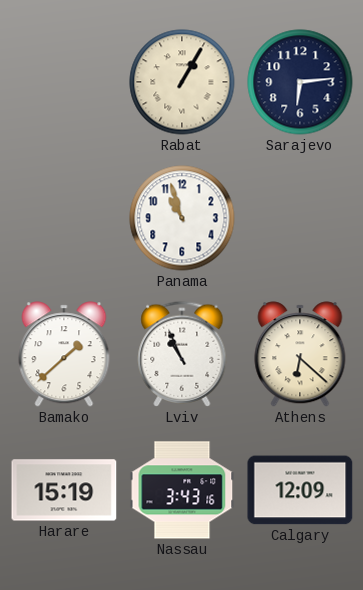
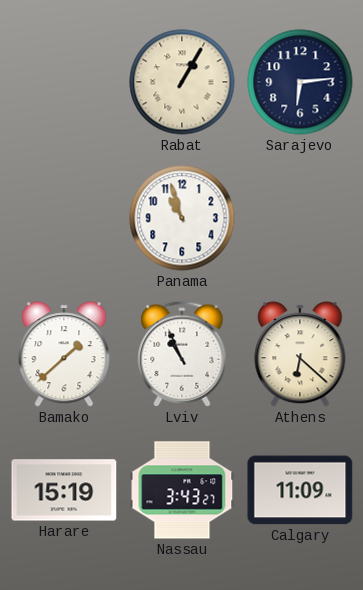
Nassau: 3:43:16 -> 3:43:27 (182, 490)
Calgary: 12:09 -> 11:09 (300, 490)
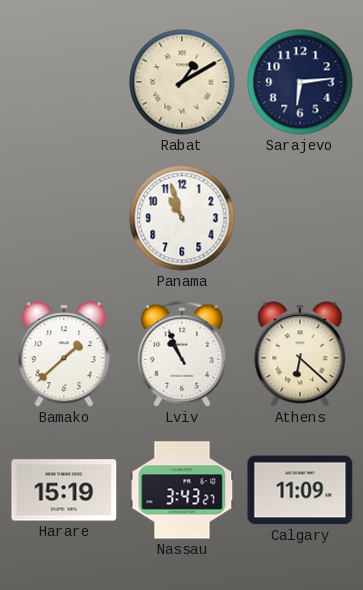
Rabat: 1:05 -> 1:10 (182, 82)
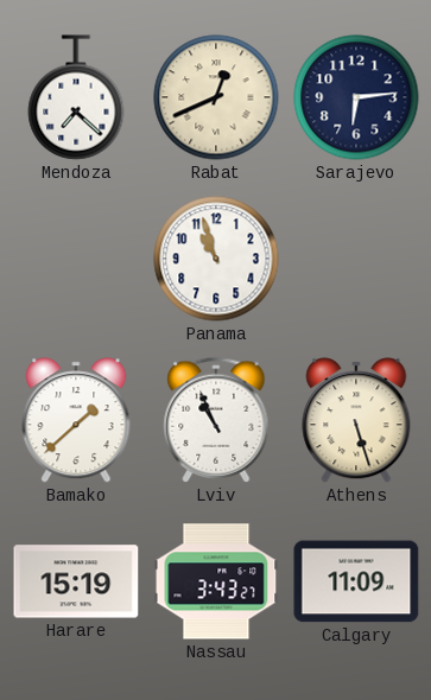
Mendoza: none -> 7:22 (76, 97)
Rabat: 1:10 -> 12:41 (216, 97)
Athens: 6:22 -> 5:27 (356, 420)
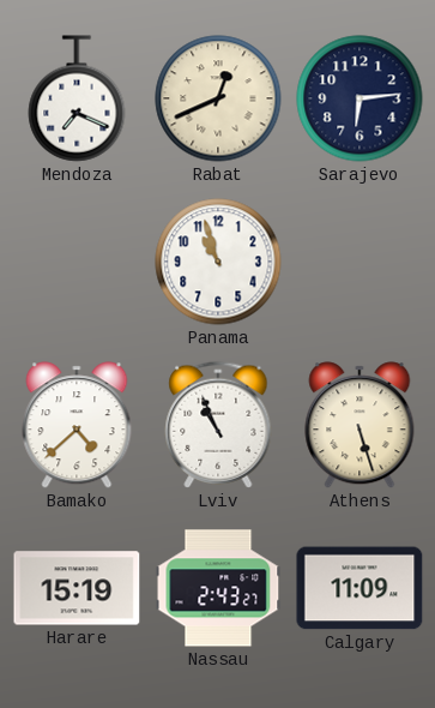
Mendoza: 7:22 -> 7:19 (77, 98)
Bamako: 1:38 -> 4:38 (77, 425)
Nassau: 3:43 -> 2:43 (218, 588)
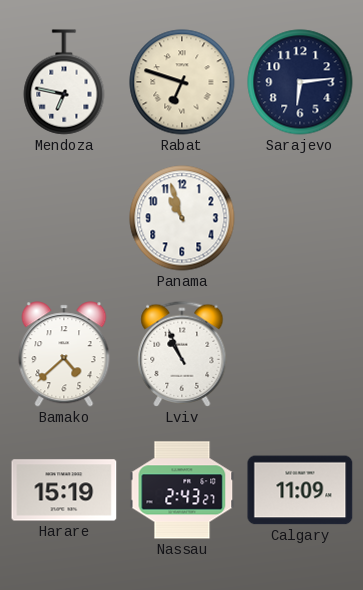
Mendoza: 7:19 -> 6:47 (64, 82)
Rabat: 12:41 -> 6:48 (182, 82)
Athens: 5:27 -> none (360, 425)
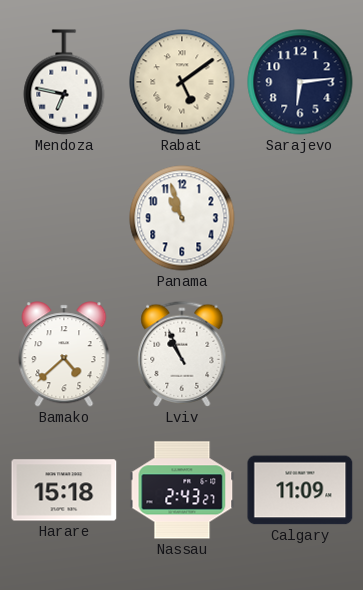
Rabat: 6:48 -> 5:09 (182, 82)
Harare: 15:19 -> 15:18 (64, 490)
